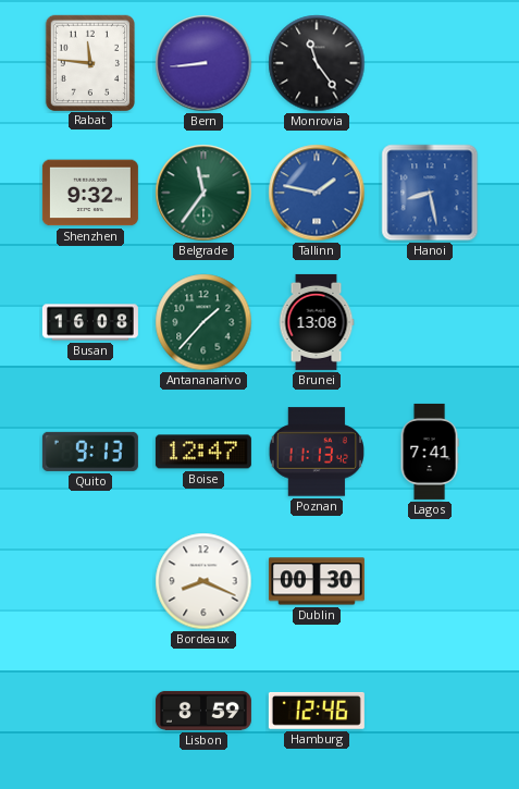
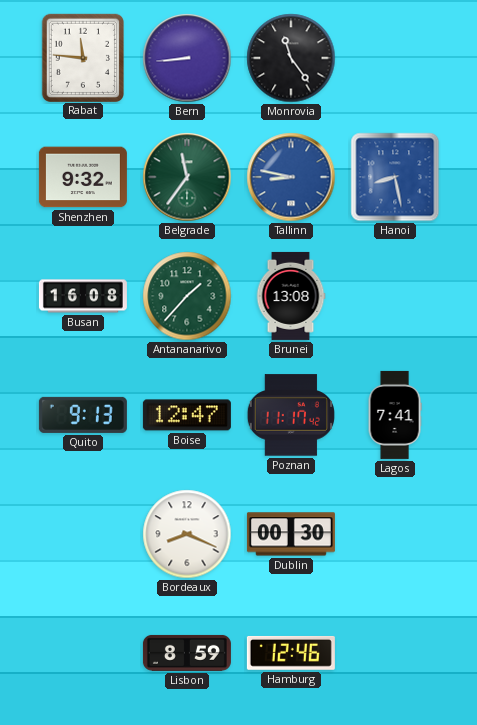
Tallinn: 1:47 -> 8:47 (291, 177)
Poznan: 11:13 -> 11:17 (291, 415)
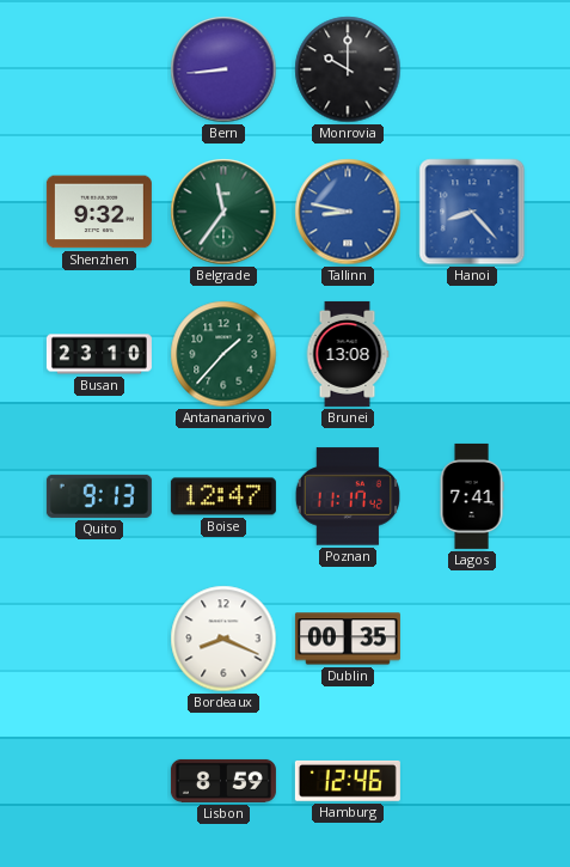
Rabat: 11:46 -> none (82, 57)
Monrovia: 11:24 -> 10:00 (348, 69)
Hanoi: 8:28 -> 8:23 (472, 212)
Busan: 16:08 -> 23:10 (99, 354)
Dublin: 00:30 -> 00:35 (348, 639)
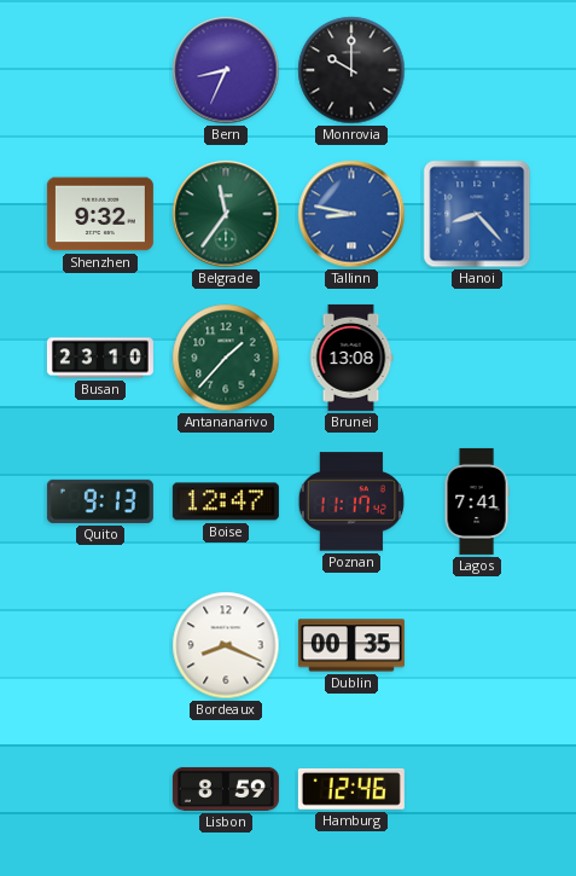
Bern: 8:44 -> 8:34 (226, 70)
